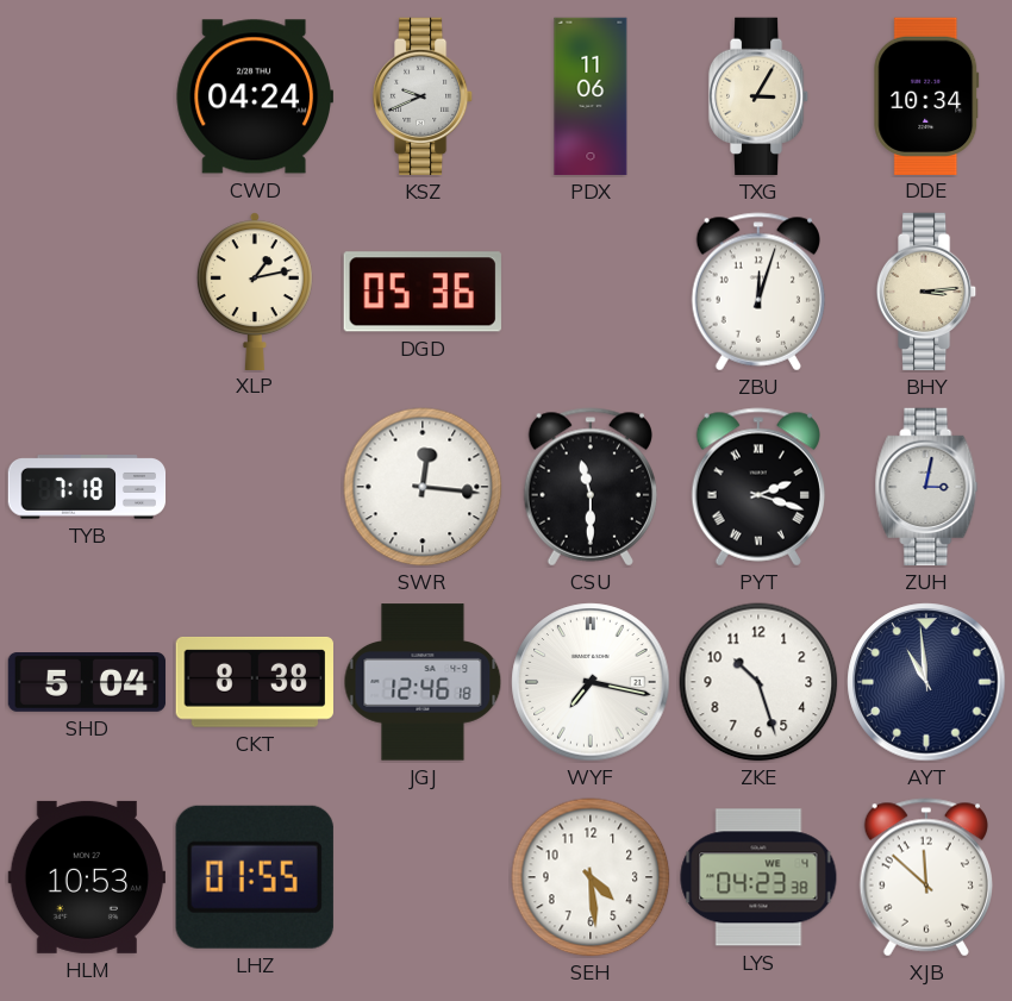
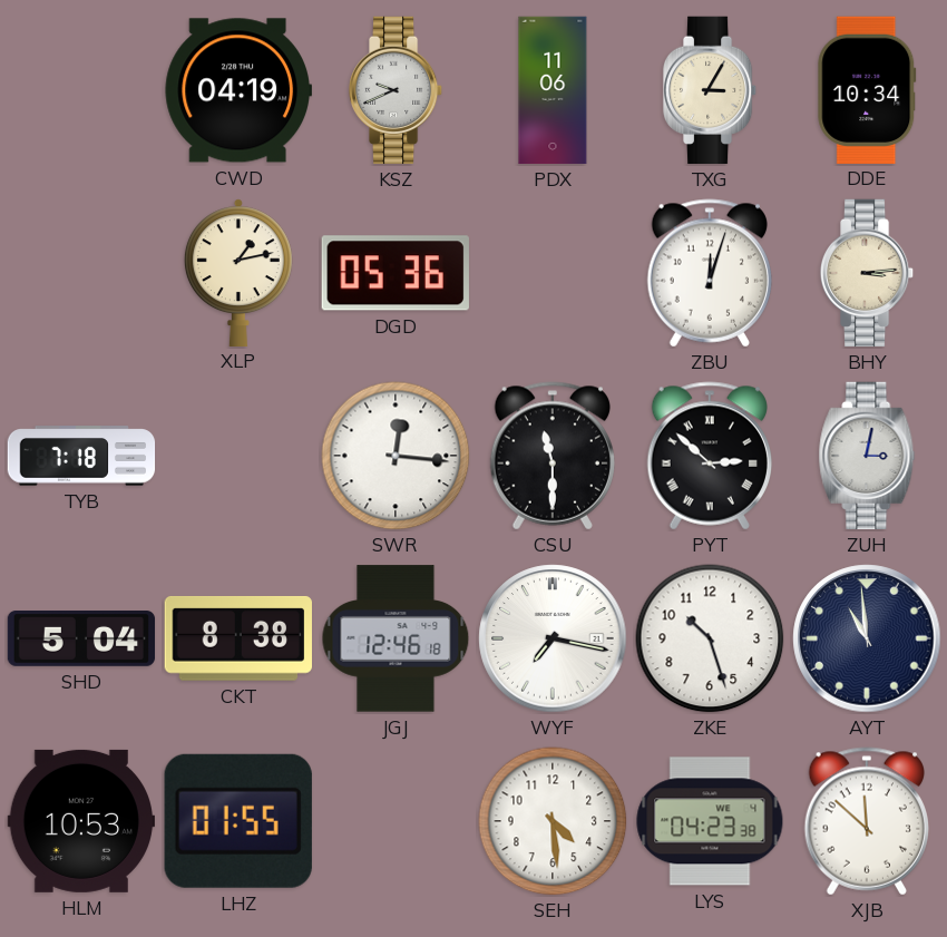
CWD: 04:24 -> 04:19 (237, 90)
PYT: 2:18 -> 2:52 (709, 456)
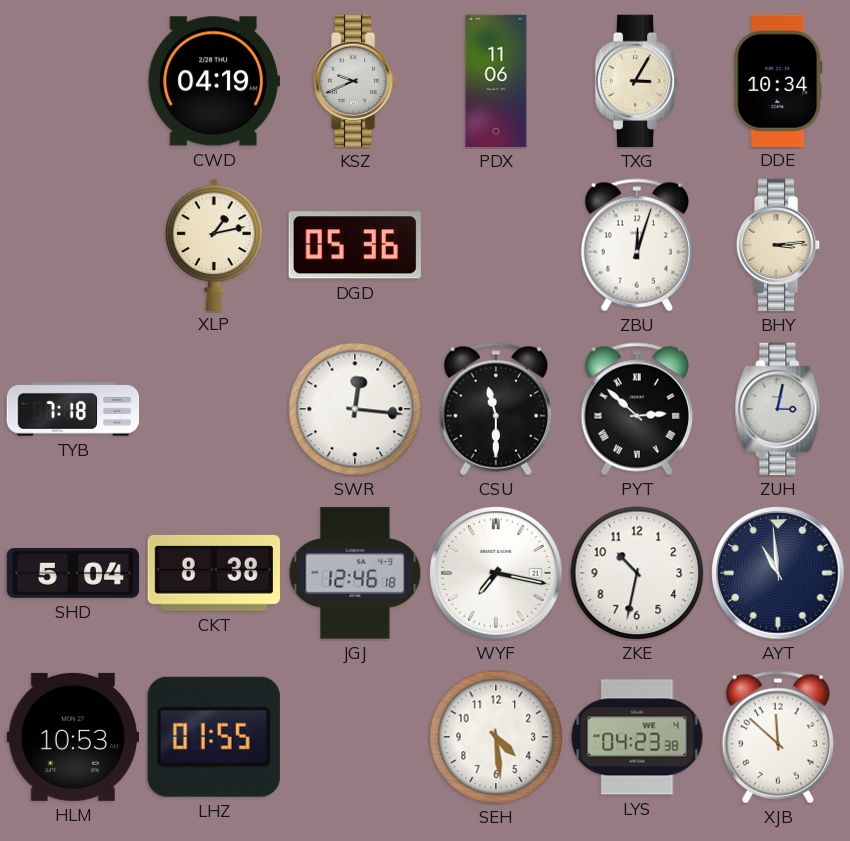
ZKE: 10:27 -> 10:32 (637, 573)
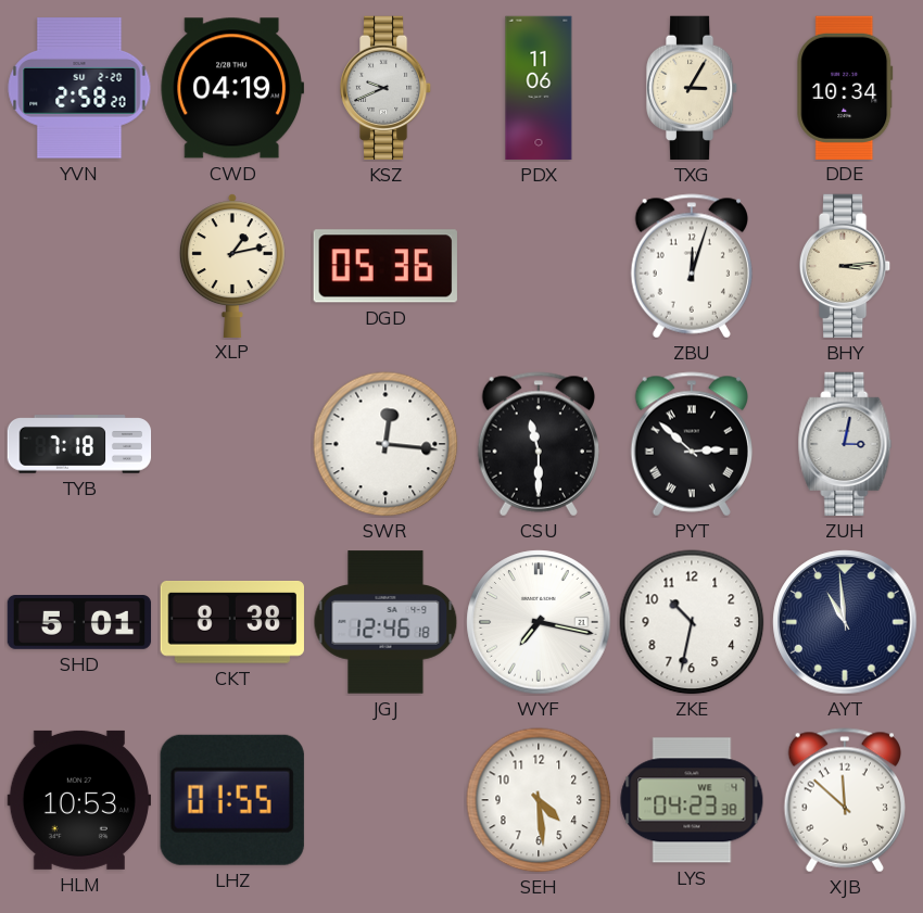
YVN: none -> 2:58 (79, 88)
SHD: 5:04 -> 5:01 (79, 623)
